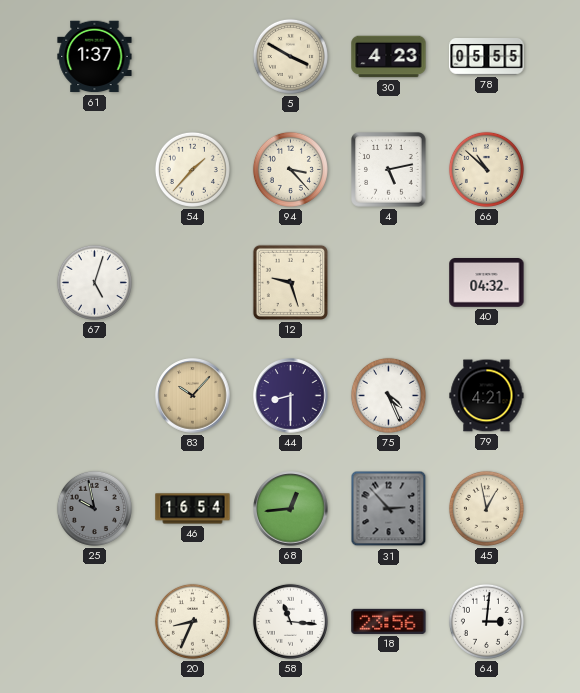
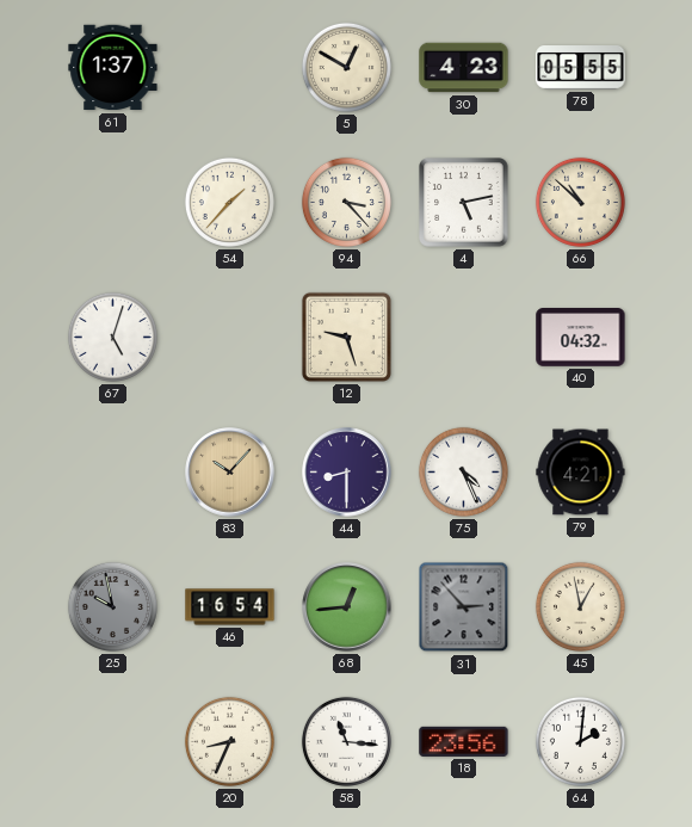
5: 3:50 -> 12:50 (346, 67)
64: 3:01 -> 2:01 (580, 741)
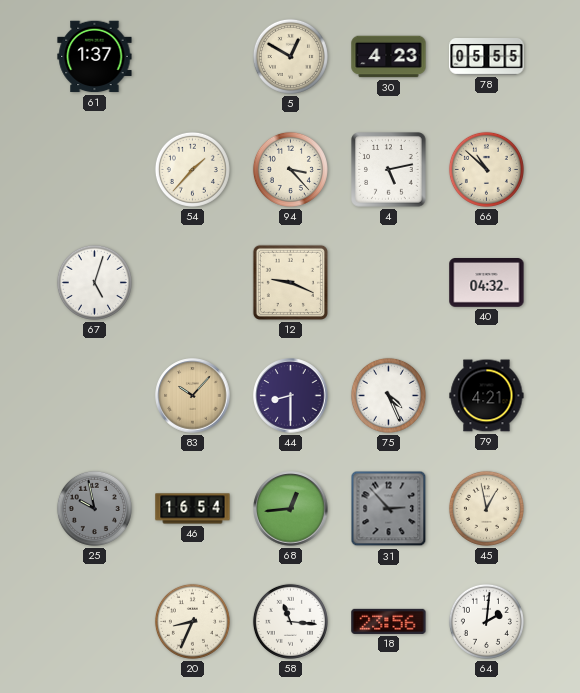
12: 9:27 -> 9:19 (290, 282)
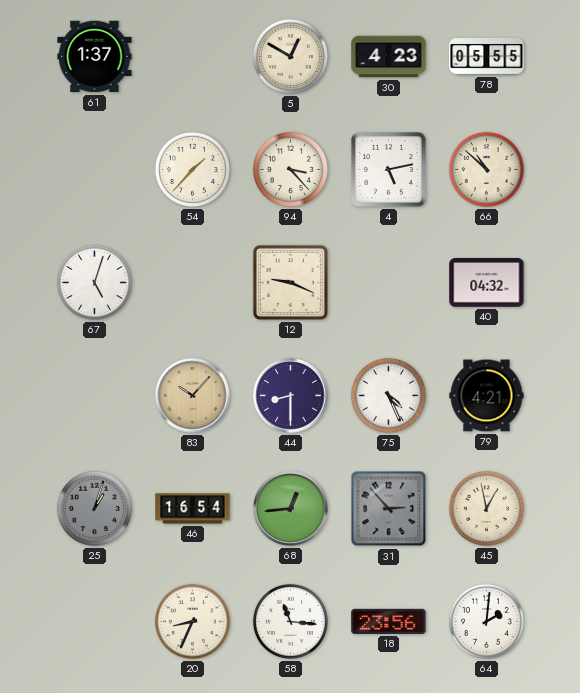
25: 9:58 -> 1:03 (94, 508)
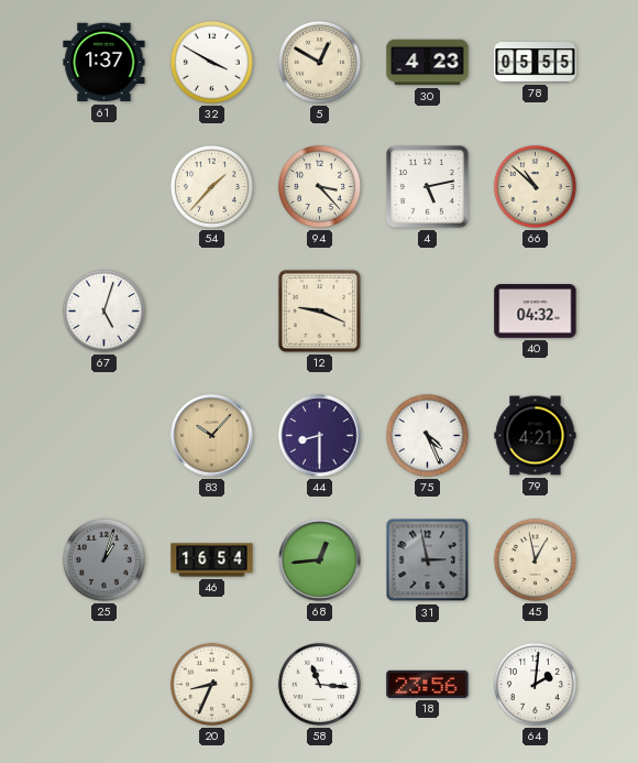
32: none -> 3:50 (211, 62)
31: 2:53 -> 2:58 (428, 560)
